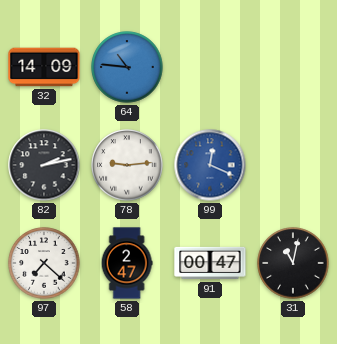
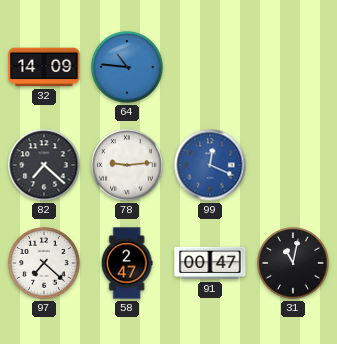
82: 2:13 -> 7:22 (44, 165)
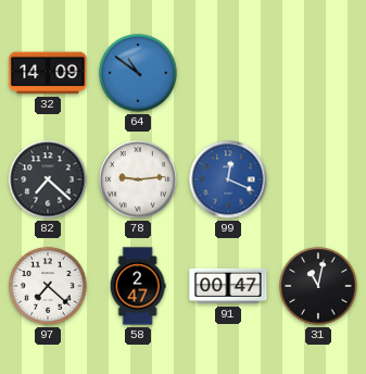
64: 10:46 -> 10:51 (138, 73)
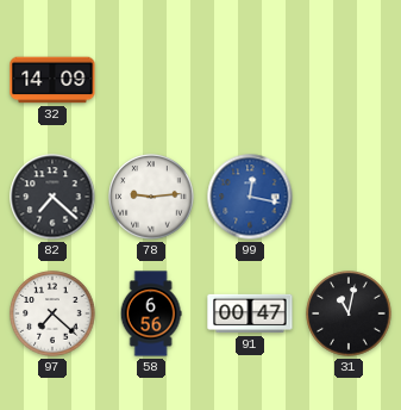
64: 10:51 -> none (138, 73)
99: 12:19 -> 12:17 (250, 197)
58: 2:47 -> 6:56 (151, 313)
